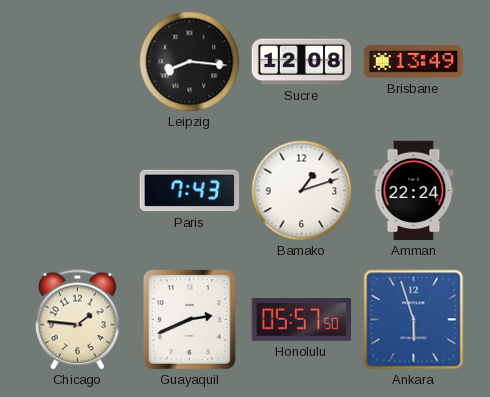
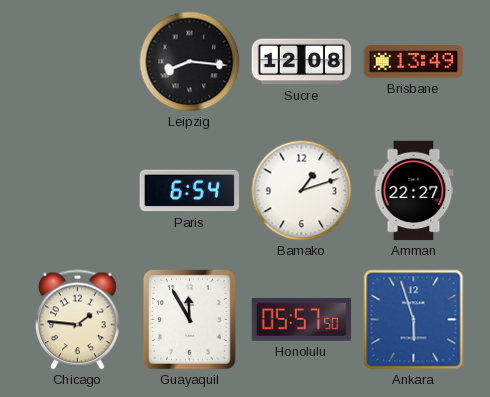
Paris: 7:43 -> 6:54 (190, 191)
Amman: 22:24 -> 22:27 (414, 191)
Guayaquil: 2:41 -> 11:55 (190, 320)
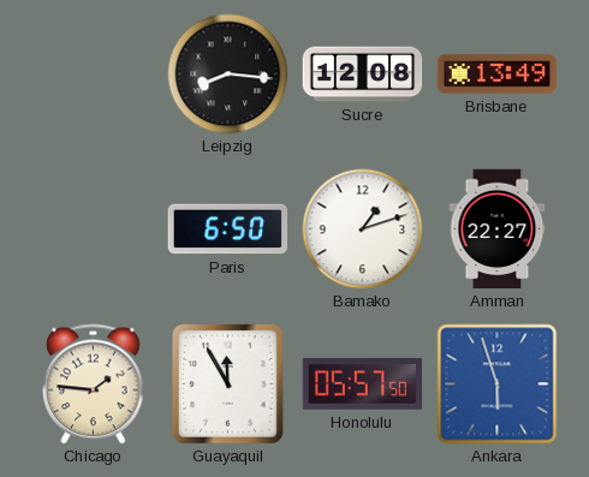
Paris: 6:54 -> 6:50 (228, 229)
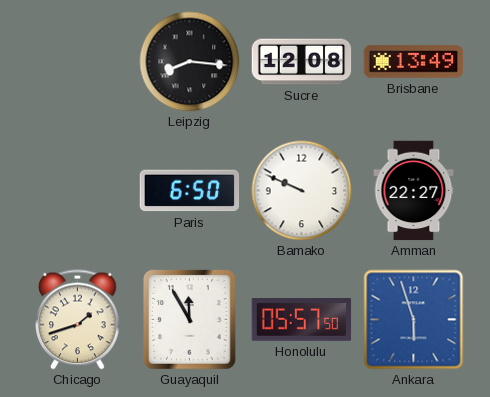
Bamako: 1:12 -> 9:49 (302, 191)
Chicago: 1:46 -> 1:42 (78, 320)
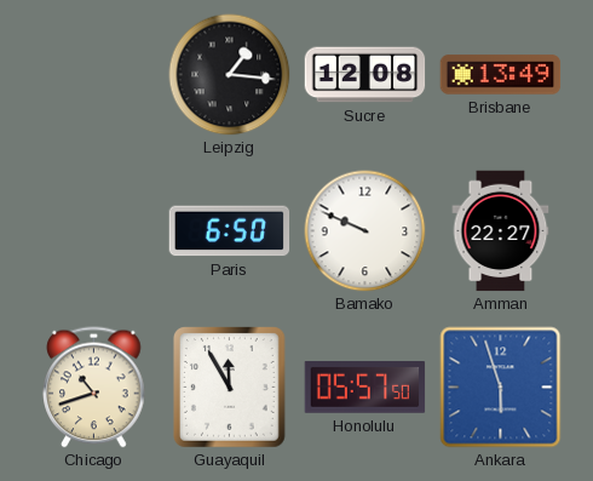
Leipzig: 8:16 -> 1:16 (230, 75)
Chicago: 1:42 -> 10:42 (94, 388)
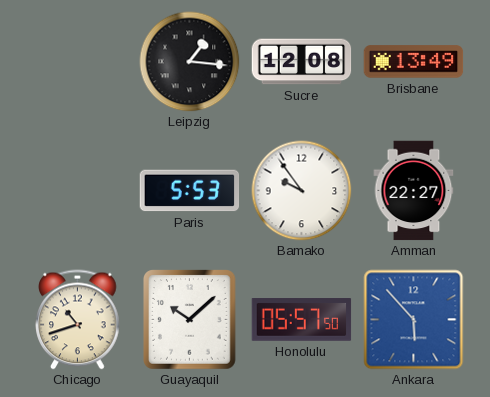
Paris: 6:50 -> 5:53 (190, 191)
Bamako: 9:49 -> 9:54 (302, 191)
Guayaquil: 11:55 -> 10:08 (190, 320)
Ankara: 5:57 -> 5:53 (414, 320)
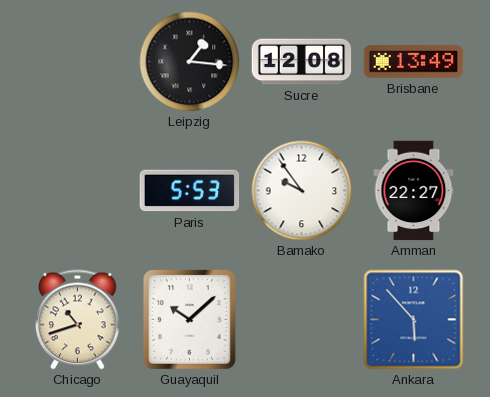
Honolulu: 05:57 -> none (302, 320)
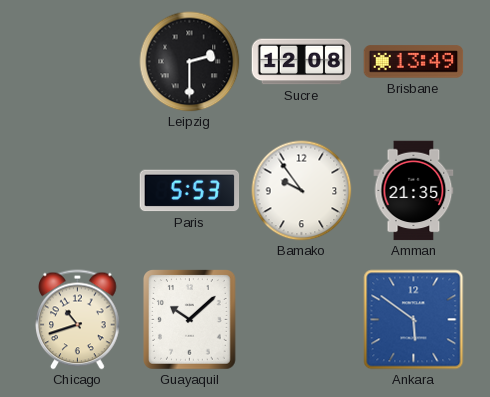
Leipzig: 1:16 -> 2:30 (190, 62)
Amman: 22:27 -> 21:35 (414, 191)
Ankara: 5:53 -> 5:51 (414, 320)
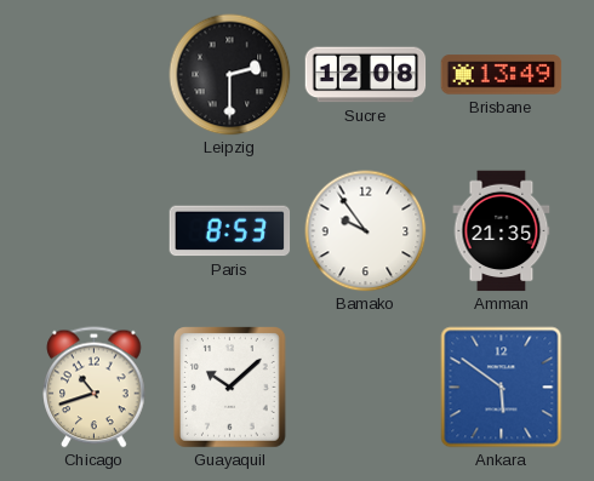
Paris: 5:53 -> 8:53 (230, 231)
